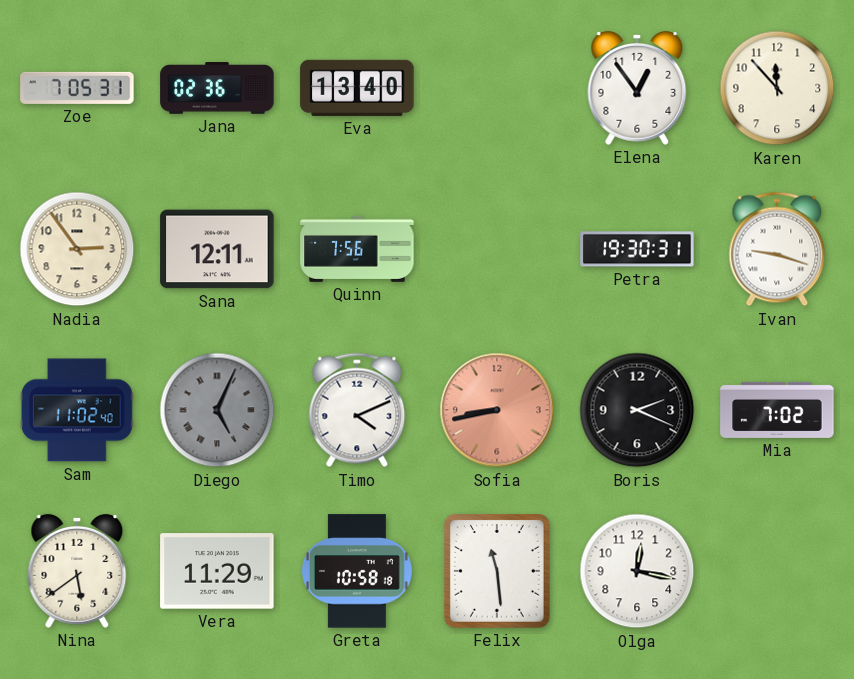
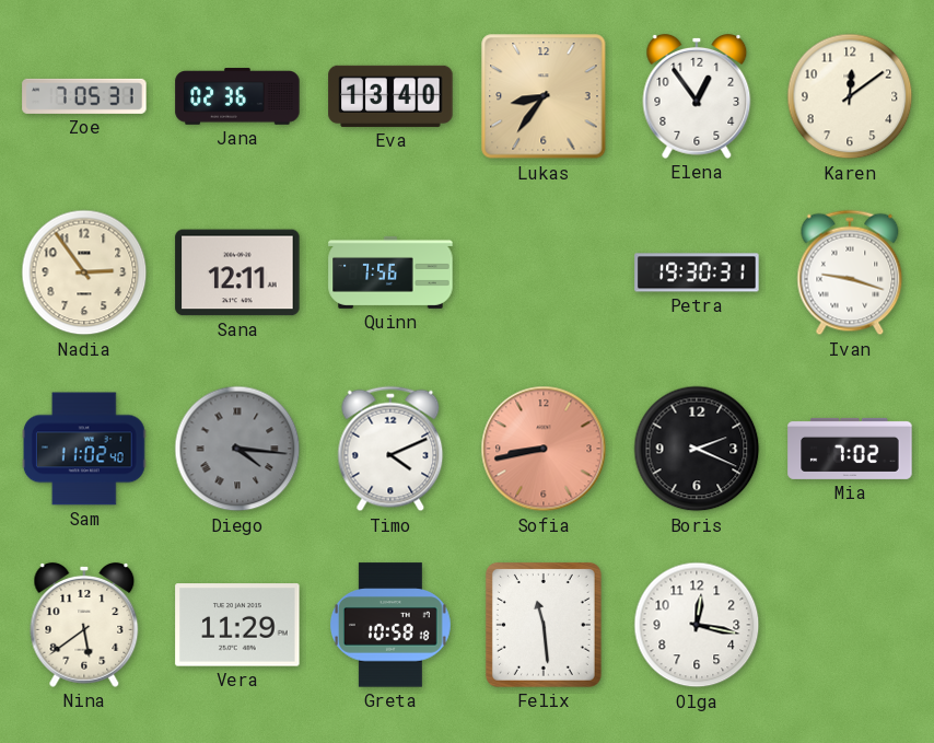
Lukas: none -> 8:36 (544, 96)
Karen: 11:53 -> 12:09 (850, 96)
Diego: 5:04 -> 4:16 (237, 449)
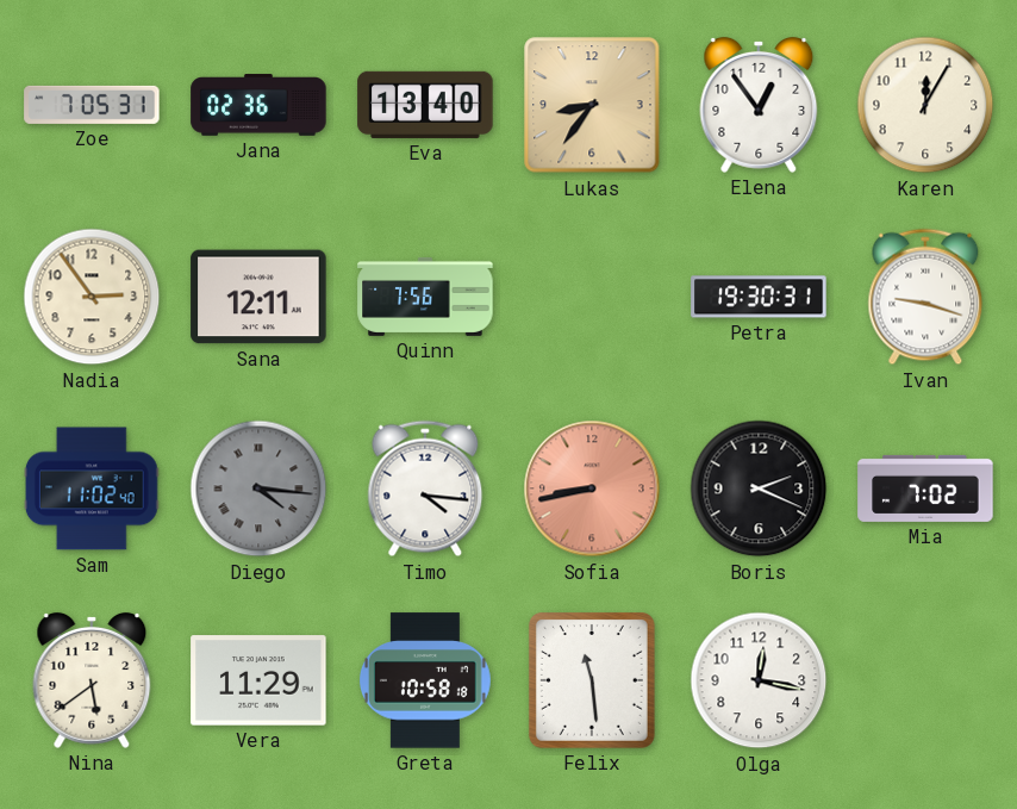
Karen: 12:09 -> 12:05 (925, 105)
Timo: 4:11 -> 4:16 (425, 488)
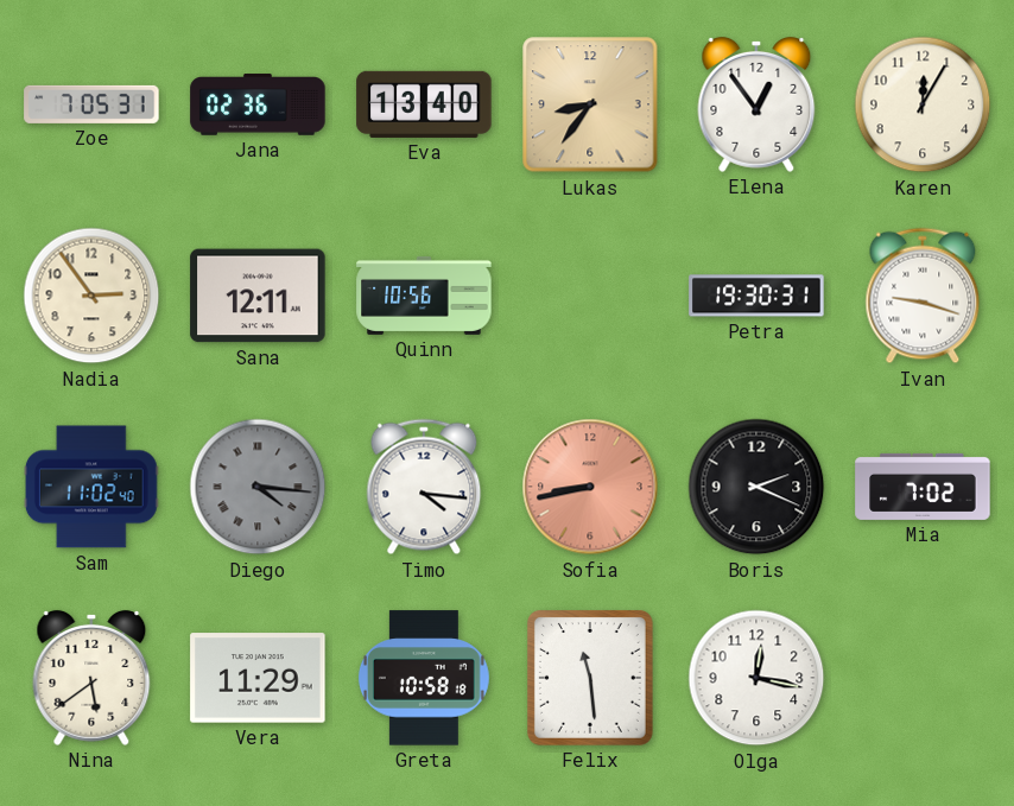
Quinn: 7:56 -> 10:56 (424, 296)
